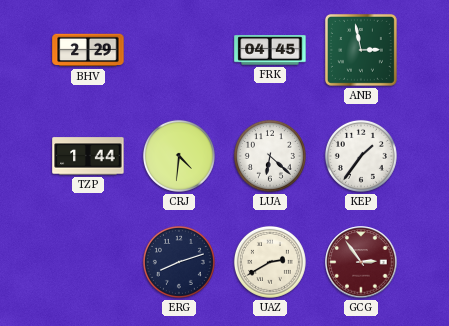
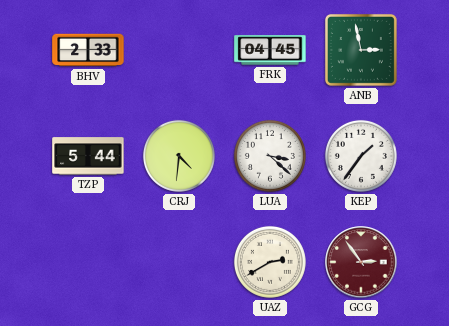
BHV: 2:29 -> 2:33 (88, 50)
TZP: 1:44 -> 5:44 (88, 156)
LUA: 6:22 -> 3:22 (270, 156)
ERG: 8:12 -> none (179, 262)
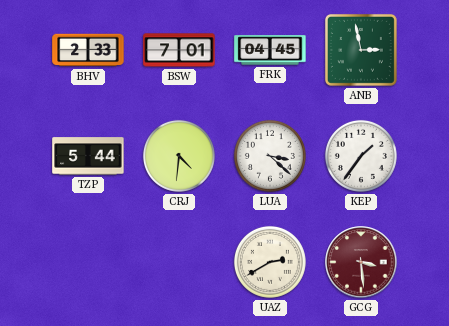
BSW: none -> 7:01 (179, 50)
GCG: 2:54 -> 3:29 (361, 262)
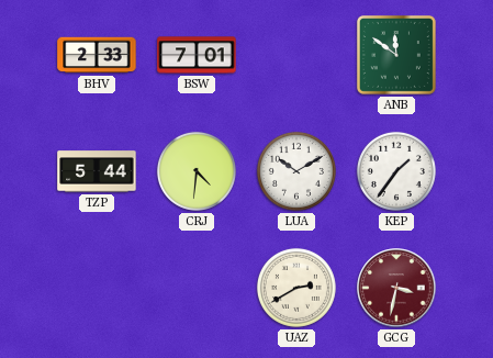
FRK: 04:45 -> none (270, 50)
ANB: 2:58 -> 11:51 (396, 55)
LUA: 3:22 -> 10:10 (296, 171)
GCG: 3:29 -> 3:32 (396, 288)
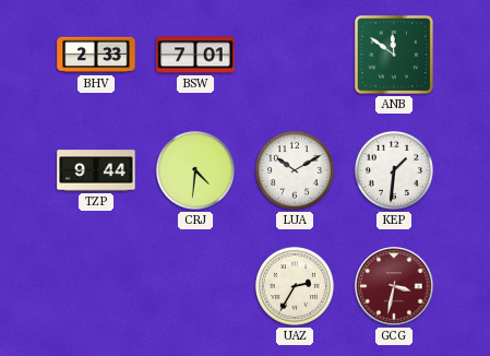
TZP: 5:44 -> 9:44 (96, 170)
KEP: 1:36 -> 1:31 (394, 170)
UAZ: 2:40 -> 2:35 (295, 286)
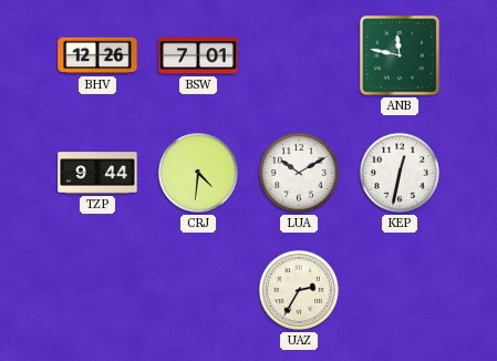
BHV: 2:33 -> 12:26 (97, 55)
ANB: 11:51 -> 11:47 (400, 55)
KEP: 1:31 -> 12:32 (400, 173)
GCG: 3:32 -> none (394, 286)
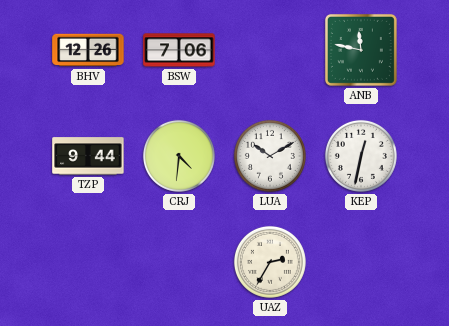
BSW: 7:01 -> 7:06 (179, 50)
